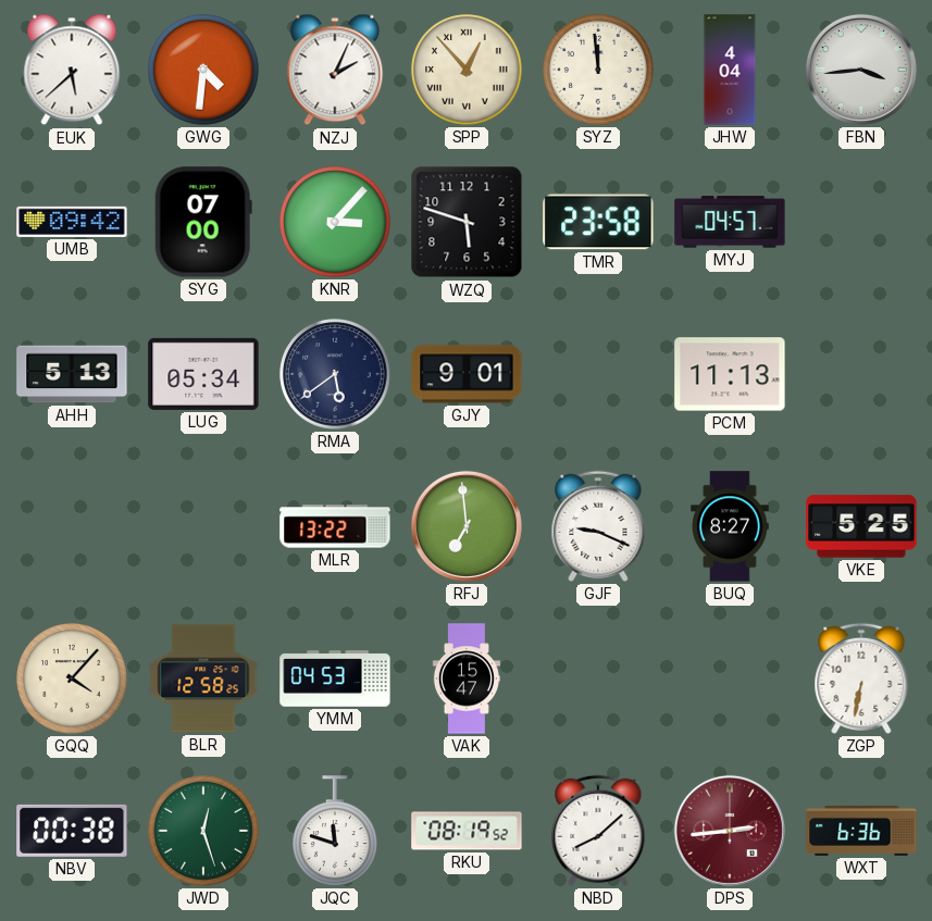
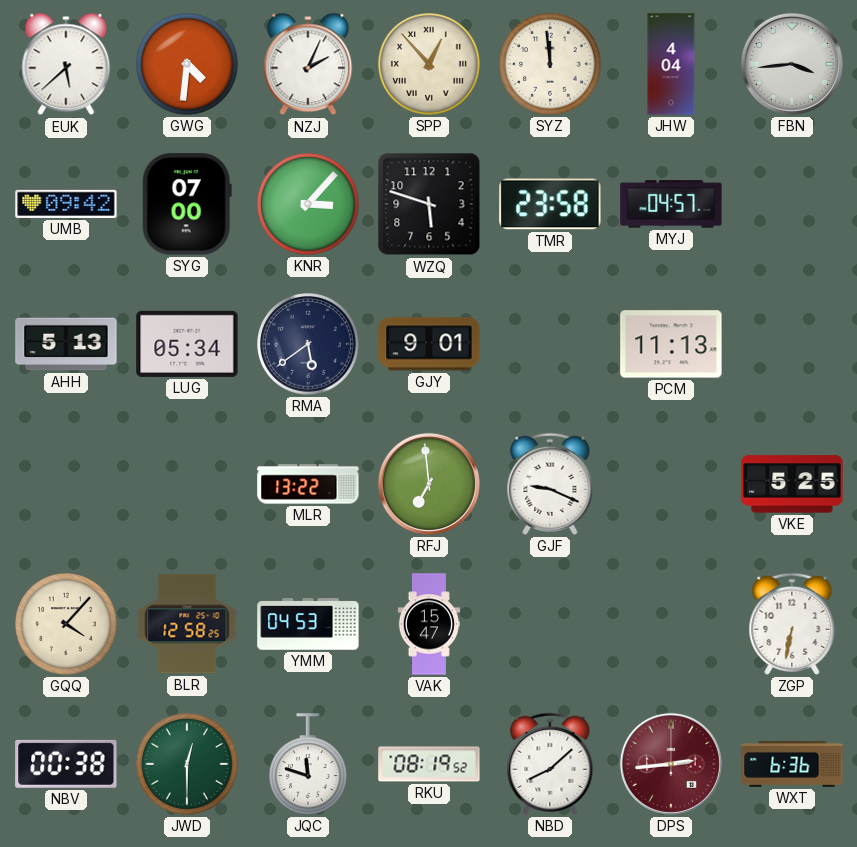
BUQ: 8:27 -> none (730, 526)
JWD: 12:27 -> 12:30 (187, 764)
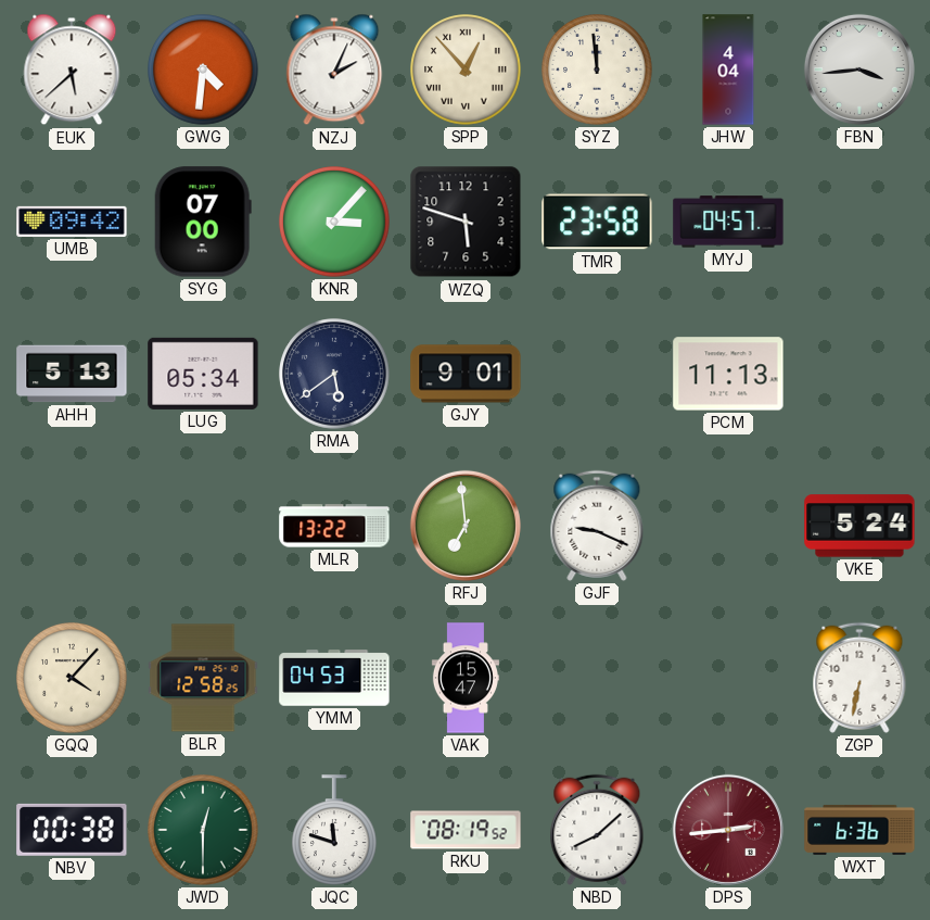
VKE: 5:25 -> 5:24 (859, 526)
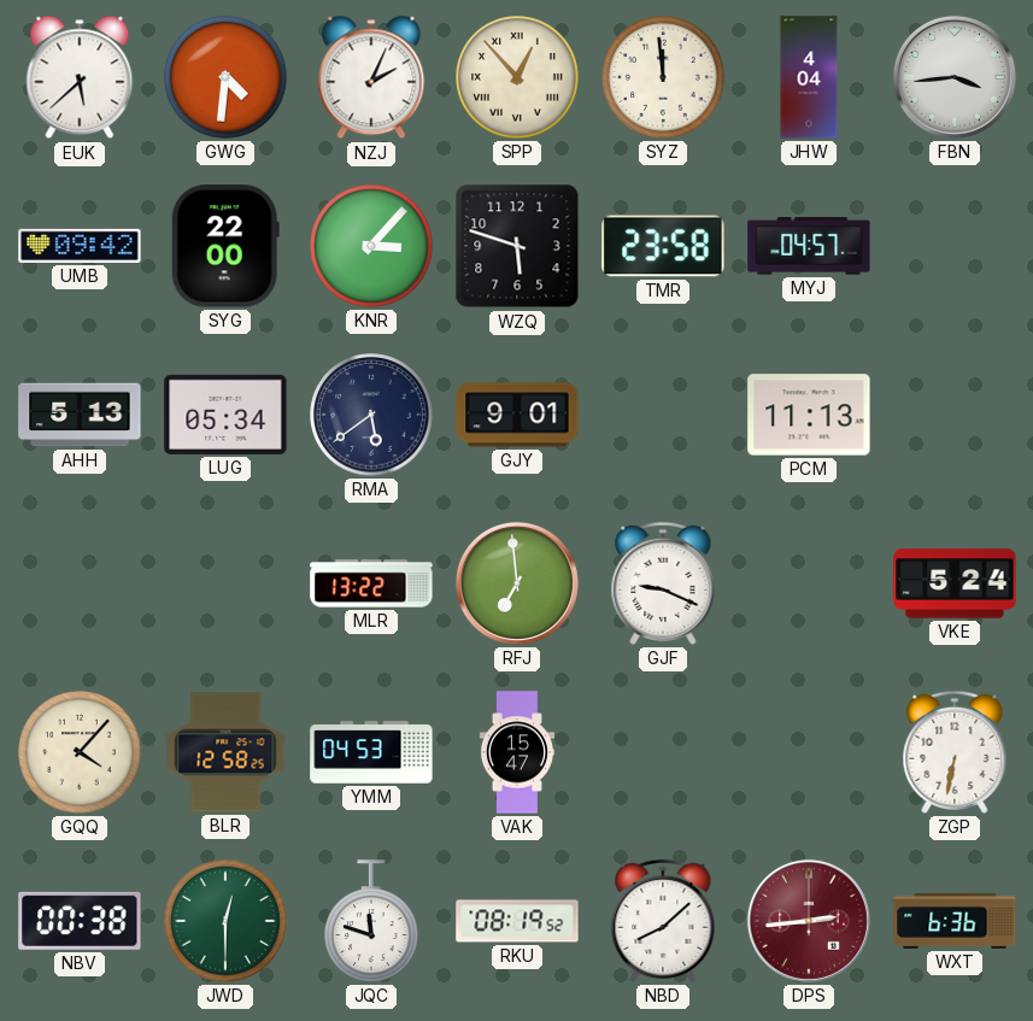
SYG: 07:00 -> 22:00 (225, 246)
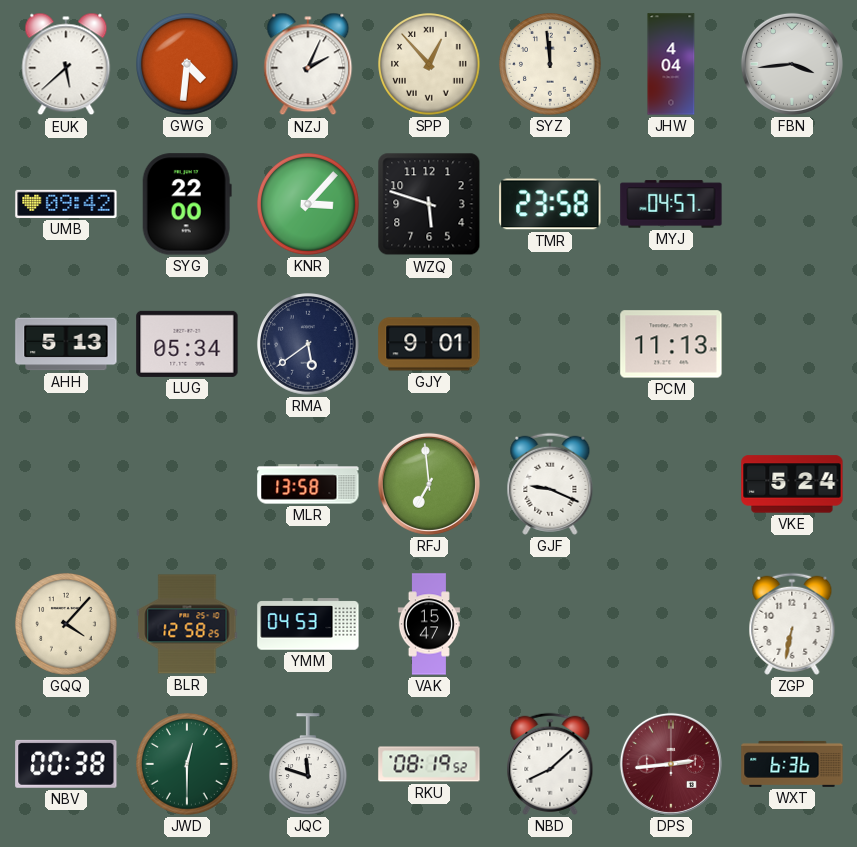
MLR: 13:22 -> 13:58 (308, 484)
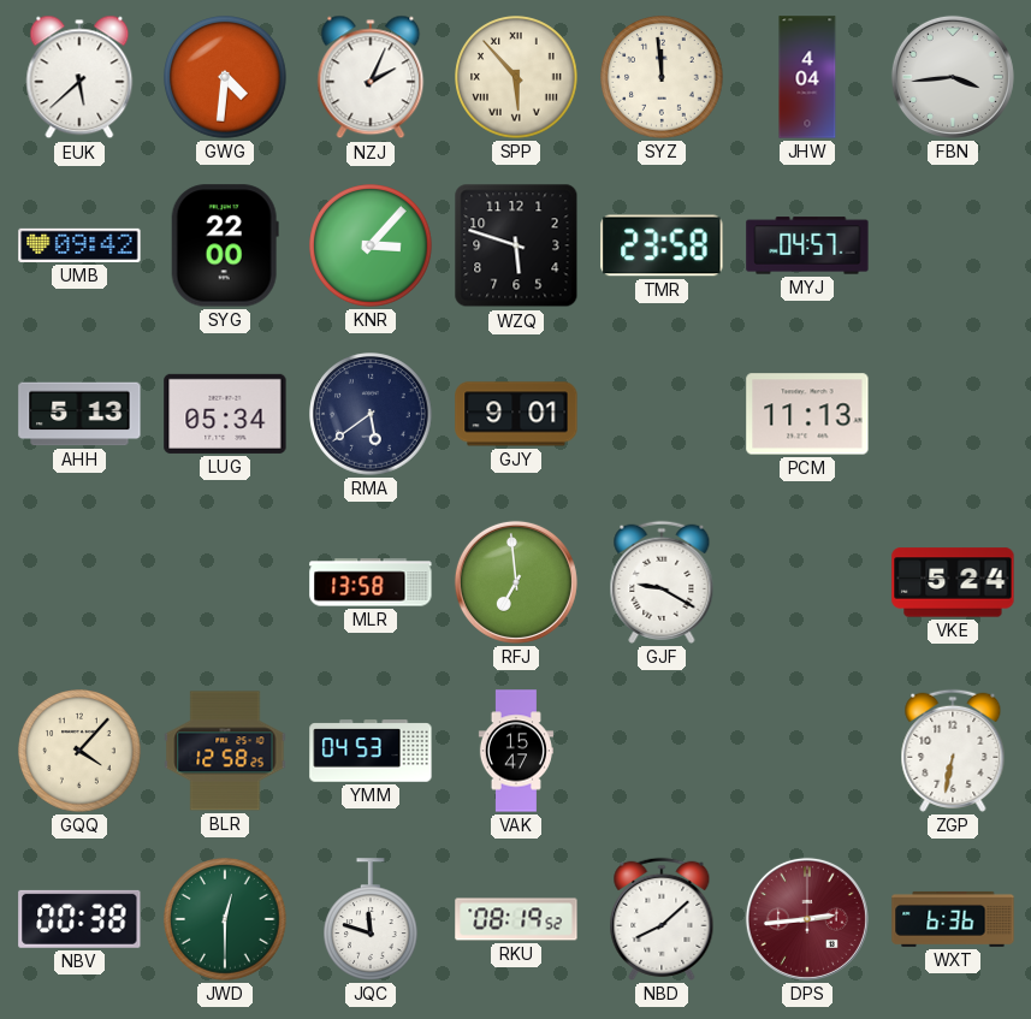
SPP: 12:53 -> 5:53 (516, 77)
GJF: 9:19 -> 9:20 (662, 582)
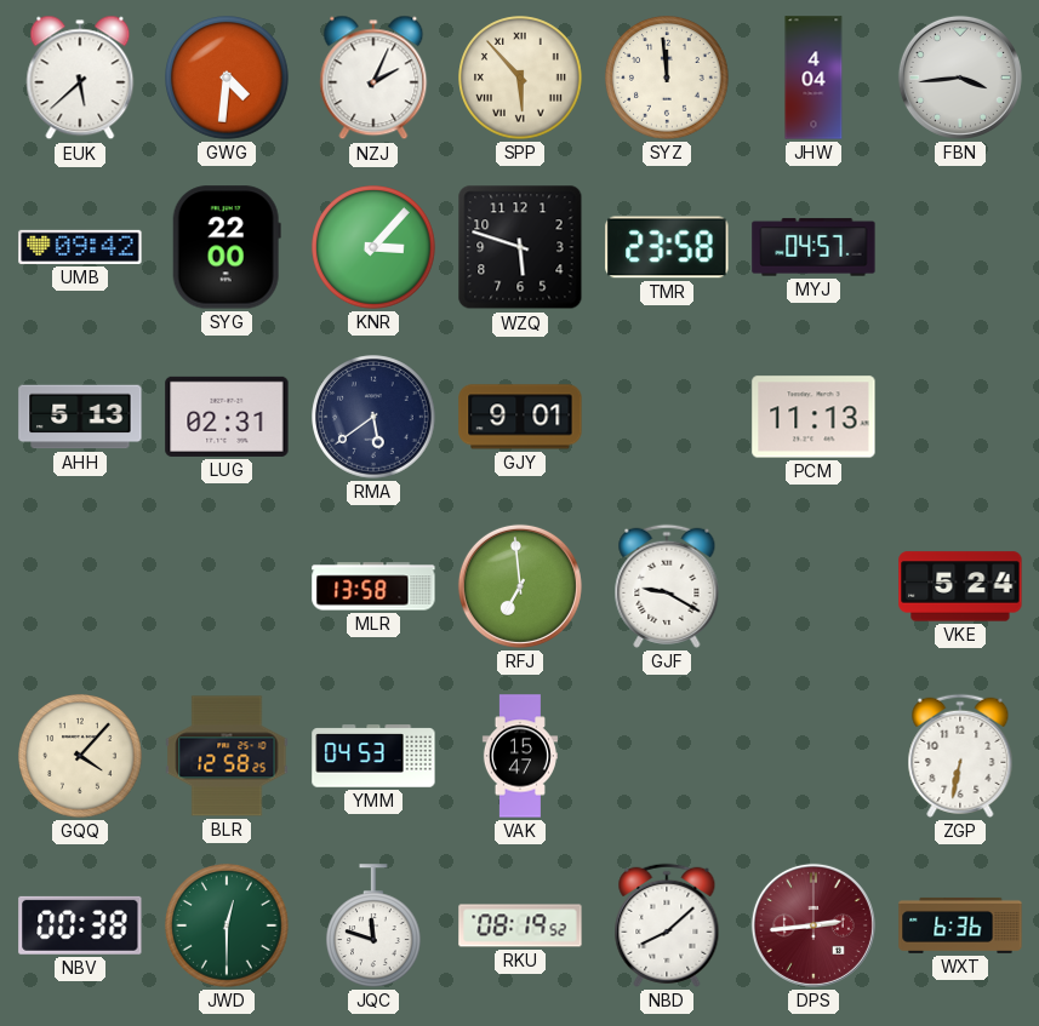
LUG: 05:34 -> 02:31 (227, 417)
